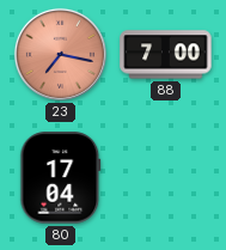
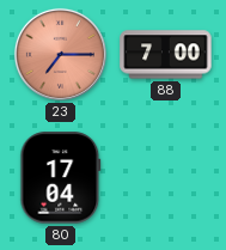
23: 7:17 -> 7:15 (60, 54)
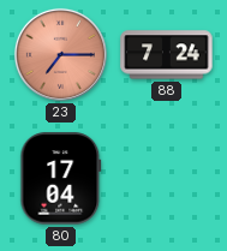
88: 7:00 -> 7:24 (167, 55)
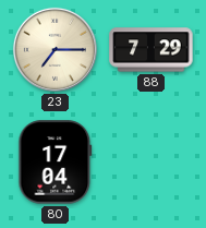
23 dial: salmon -> cream (54, 49)
88: 7:24 -> 7:29 (152, 50)
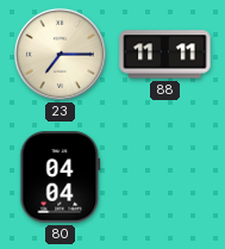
88: 7:29 -> 11:11 (165, 55)
80: 17:04 -> 04:04 (61, 178)
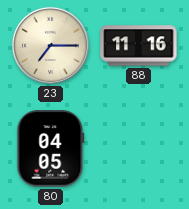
88: 11:11 -> 11:16 (139, 46)
80: 04:04 -> 04:05 (51, 149)
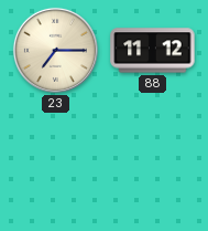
88: 11:16 -> 11:12 (153, 51)
80: 04:05 -> none (51, 149)
